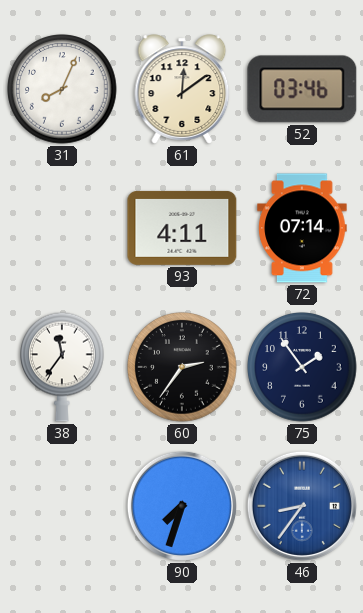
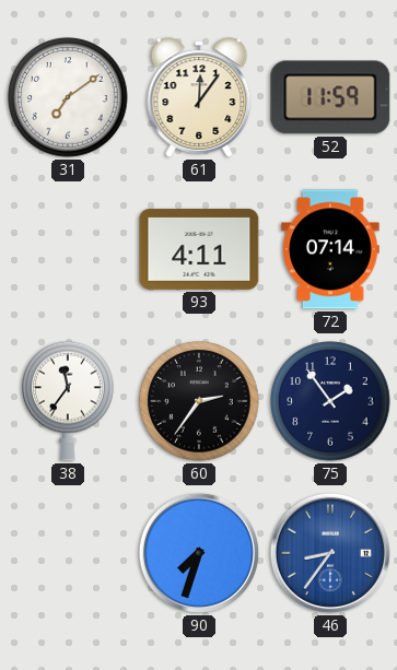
31: 8:04 -> 7:09 (68, 97)
61: 12:09 -> 12:06 (199, 97)
52: 03:46 -> 11:59 (330, 97)
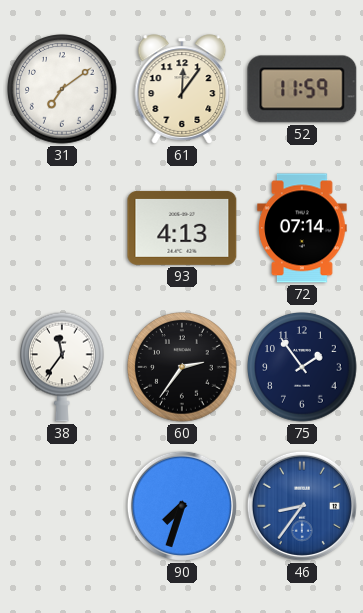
93: 4:11 -> 4:13 (182, 228)
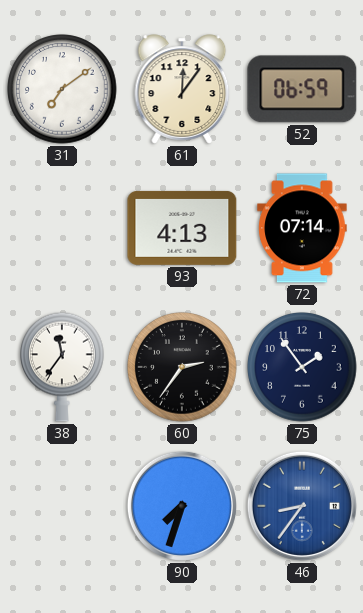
52: 11:59 -> 06:59 (302, 89)
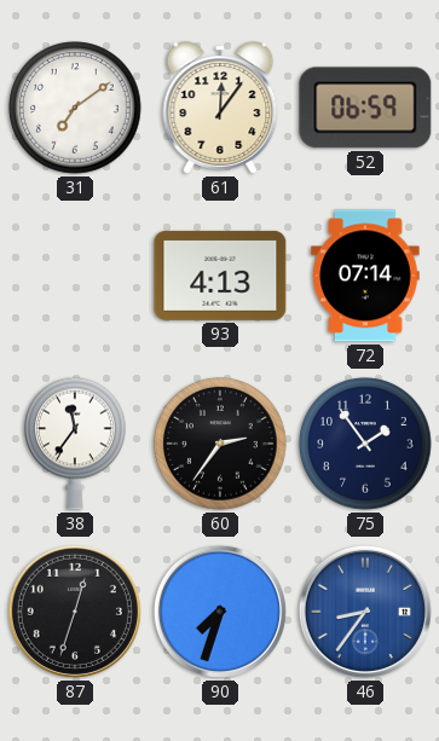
87: none -> 12:33 (75, 612)
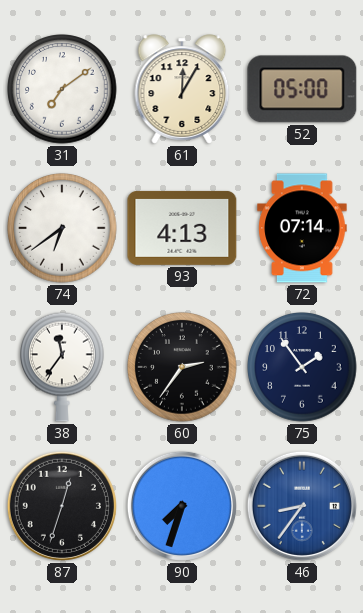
61: 12:06 -> 12:05 (182, 89)
52: 06:59 -> 05:00 (302, 89)
74: none -> 6:39 (62, 228)
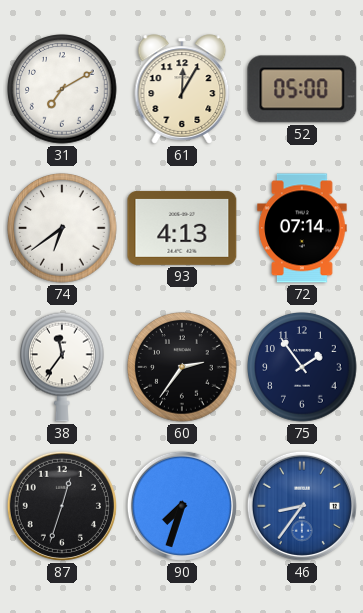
31: 7:09 -> 7:10 (62, 89)
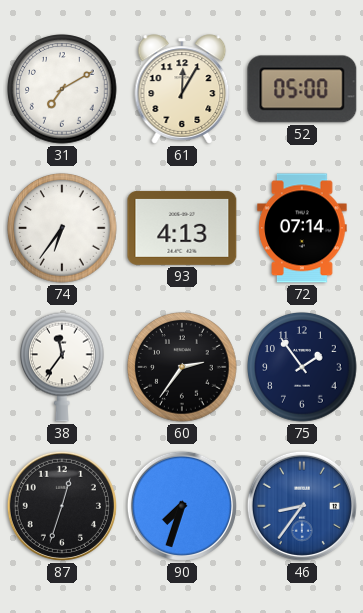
74: 6:39 -> 6:36 (62, 228)
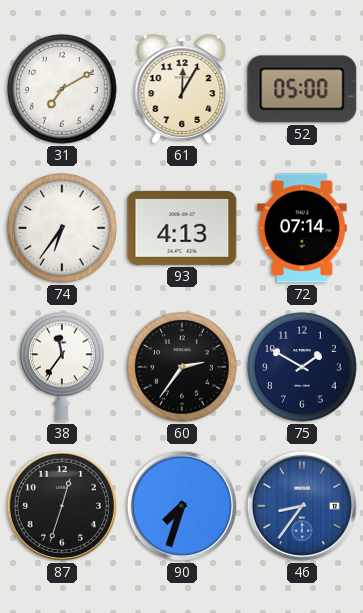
75: 1:54 -> 1:50 (302, 367)
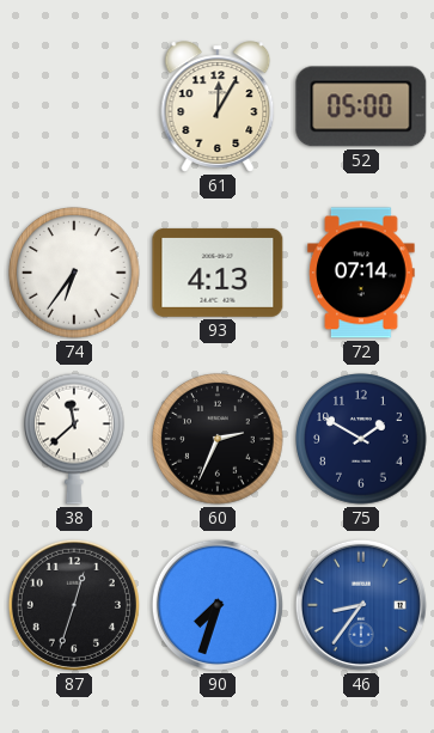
31: 7:10 -> none (62, 89)
38: 11:36 -> 11:38 (75, 439)
60: 2:36 -> 2:34 (218, 439)
